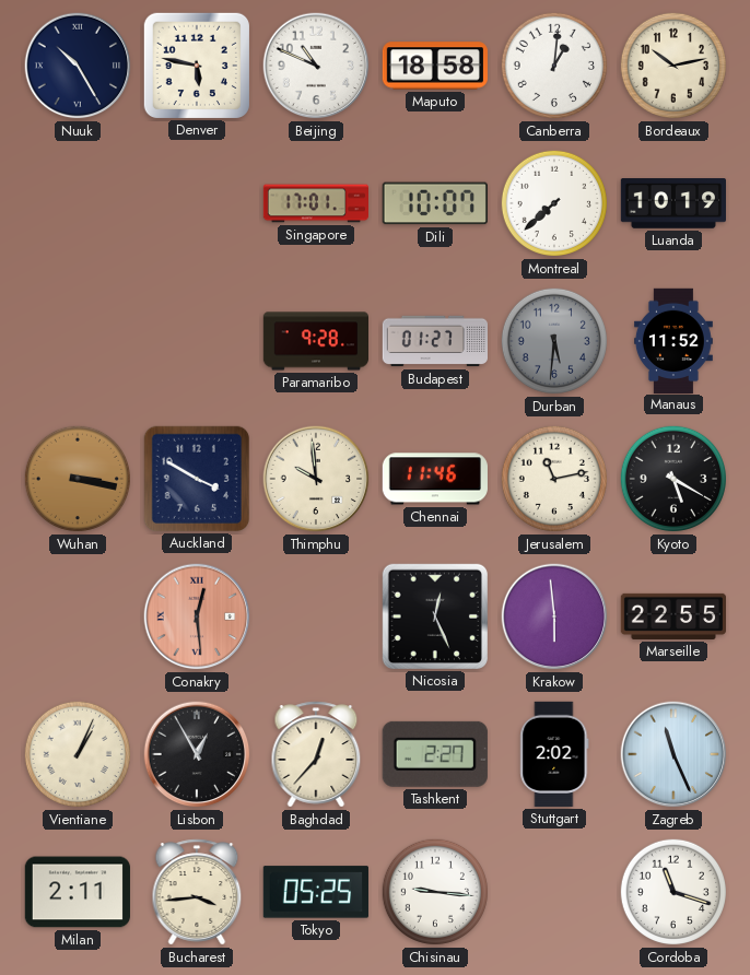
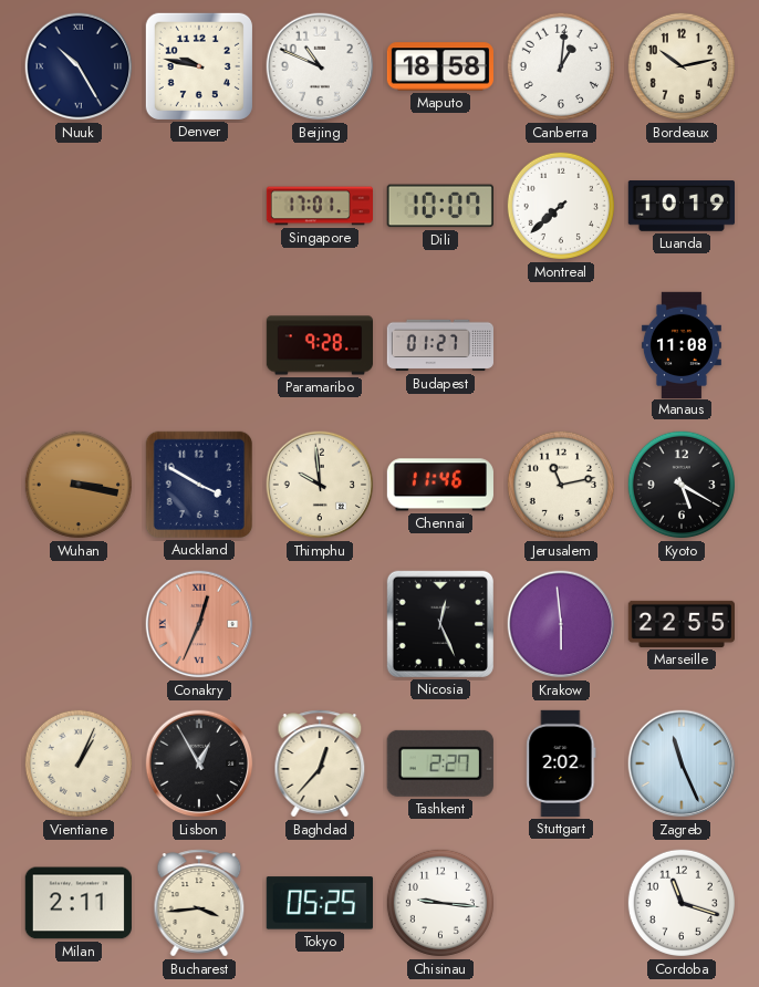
Denver: 5:47 -> 9:47 (199, 66)
Durban: 5:31 -> none (554, 341)
Manaus: 11:52 -> 11:08 (682, 344)
Conakry: 12:29 -> 12:34 (199, 624)
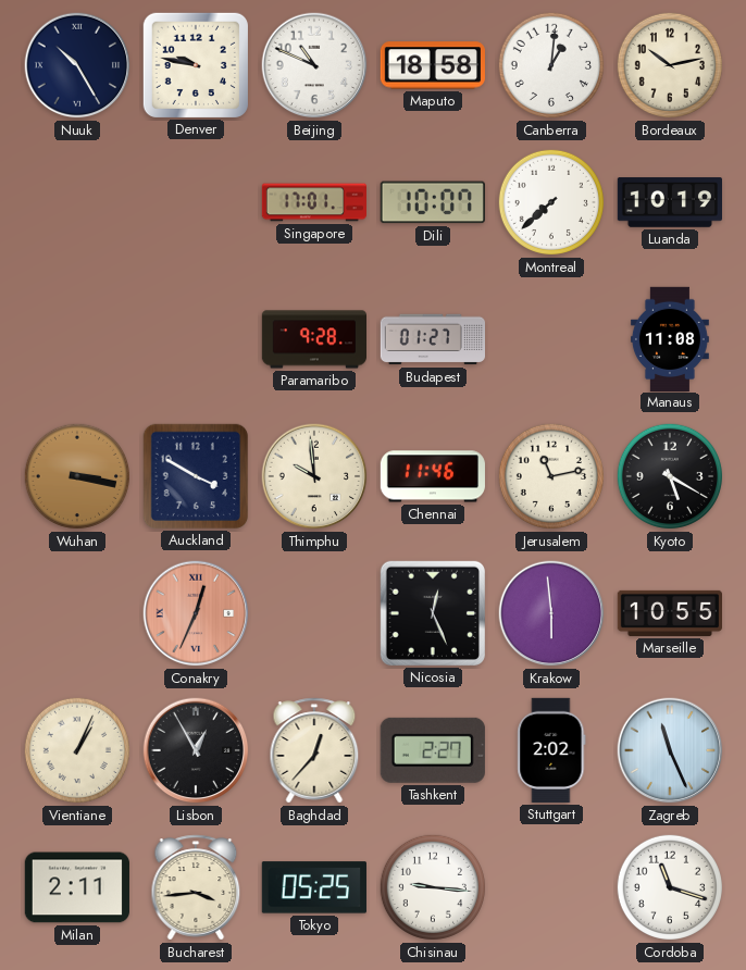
Marseille: 22:55 -> 10:55 (669, 613)
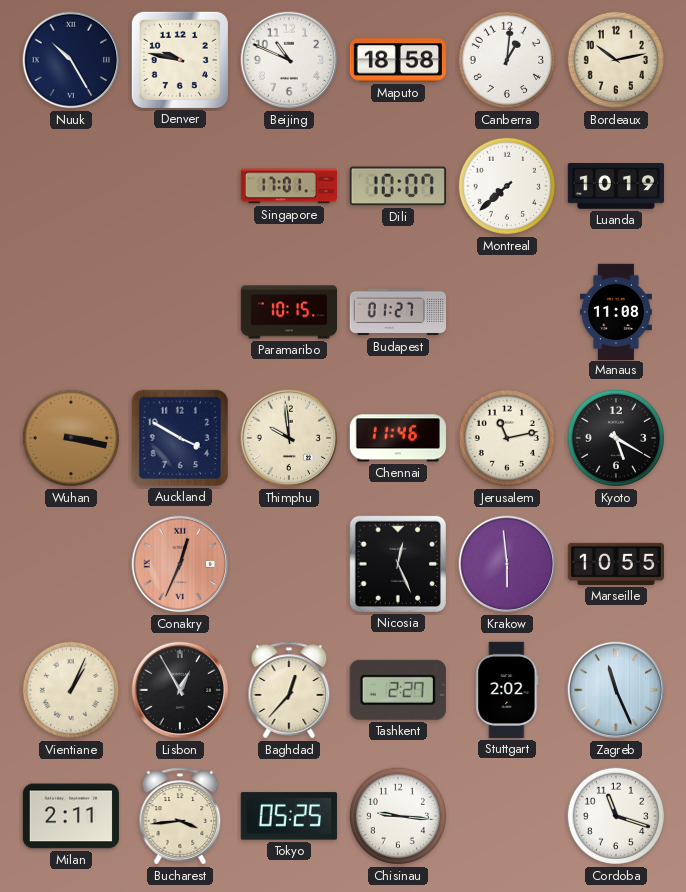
Paramaribo: 9:28 -> 10:15 (289, 312)
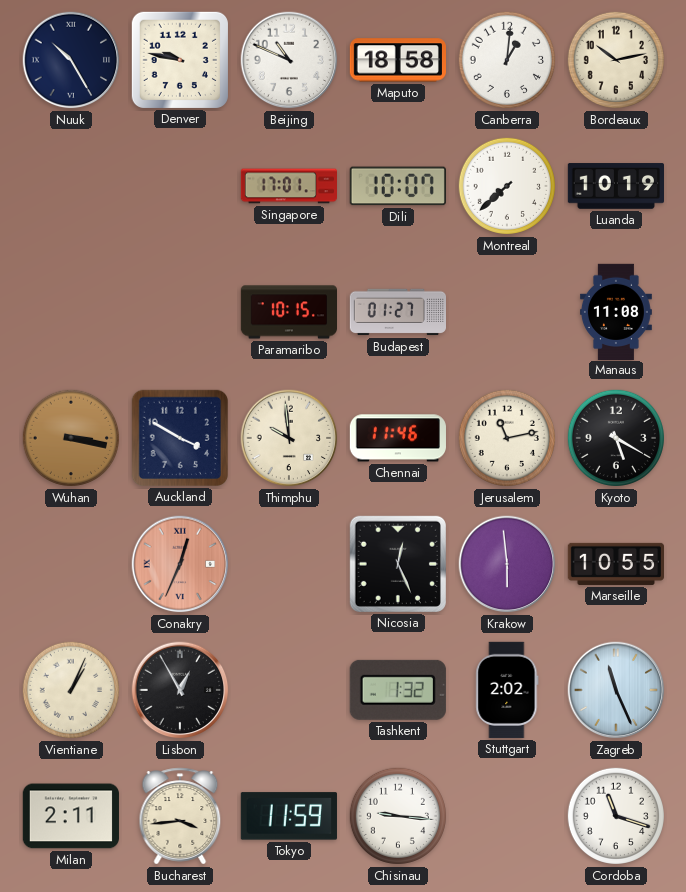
Baghdad: 12:37 -> none (289, 690)
Tashkent: 2:27 -> 1:32 (398, 690)
Tokyo: 05:25 -> 11:59 (289, 816)
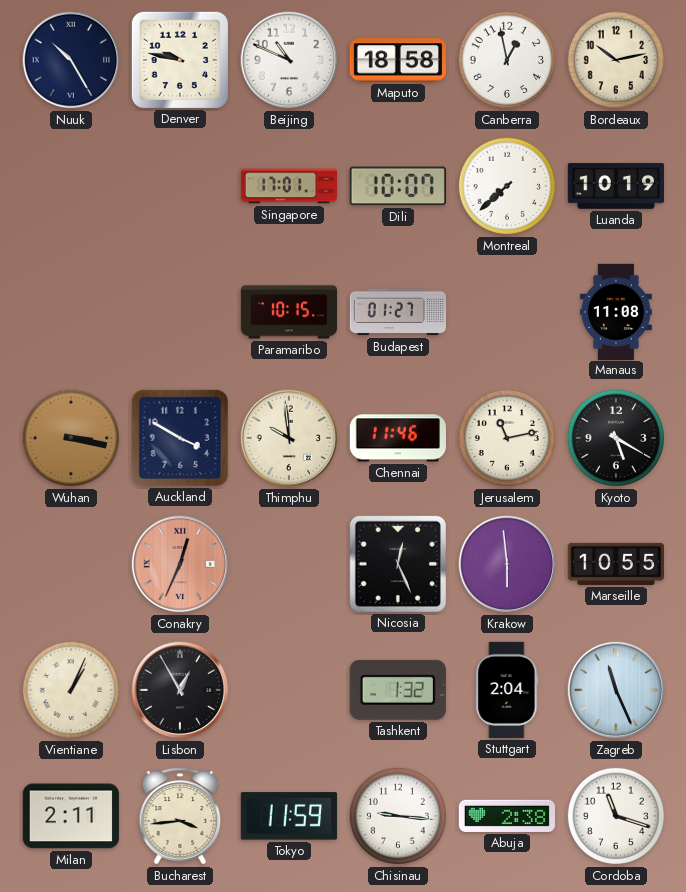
Canberra: 1:01 -> 12:58 (507, 60)
Stuttgart: 2:02 -> 2:04 (507, 690)
Abuja: none -> 2:38 (506, 816)
